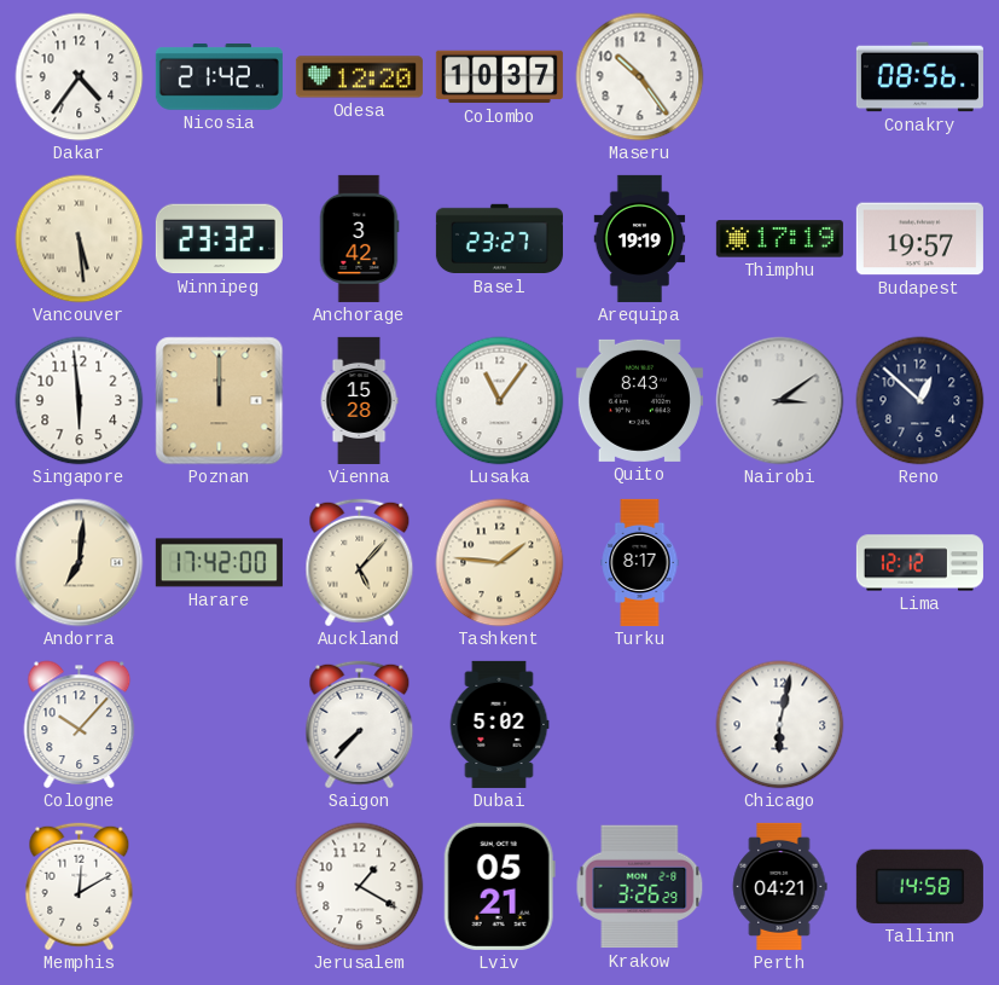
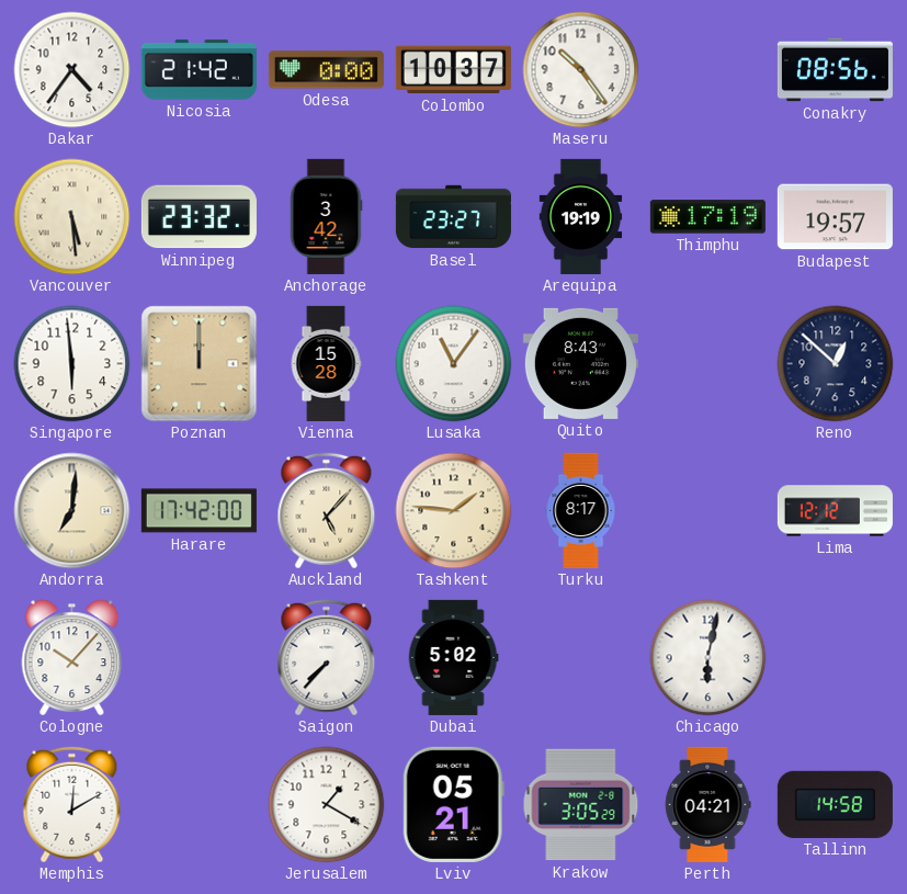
Odesa: 12:20 -> 0:00 (326, 70)
Nairobi: 3:09 -> none (780, 401)
Krakow: 3:26 -> 3:05 (581, 805)
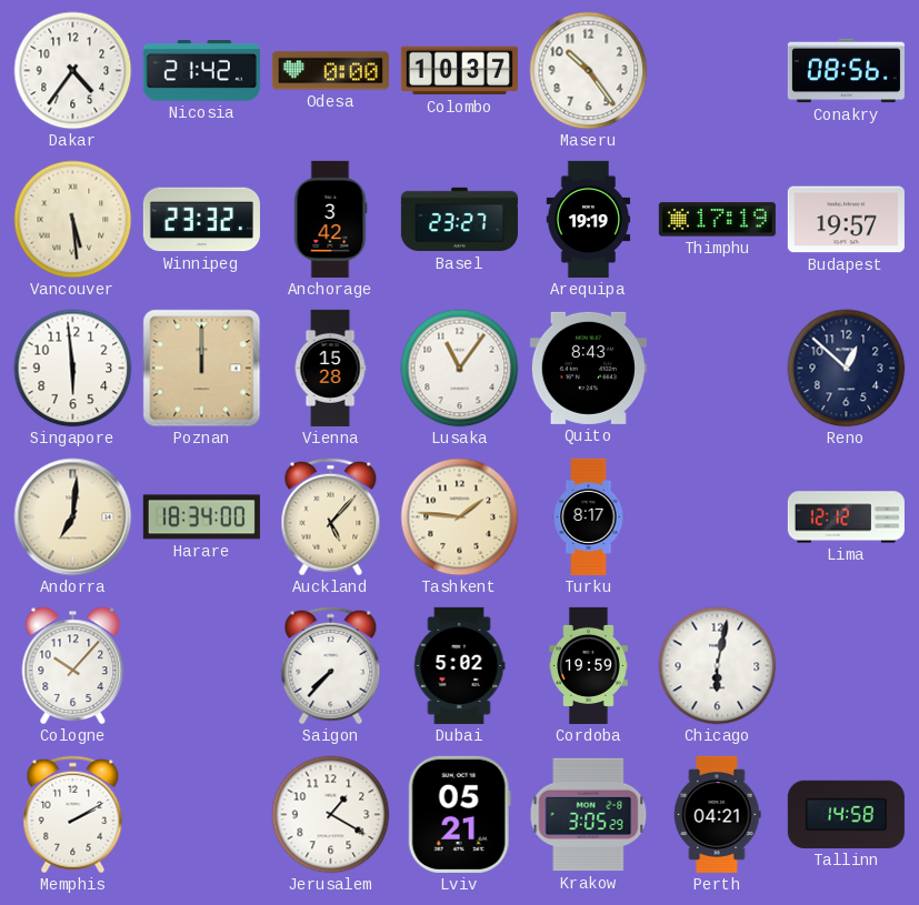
Harare: 17:42 -> 18:34 (201, 517)
Cordoba: none -> 19:59 (589, 665)
Memphis: 12:10 -> 2:10 (73, 815)
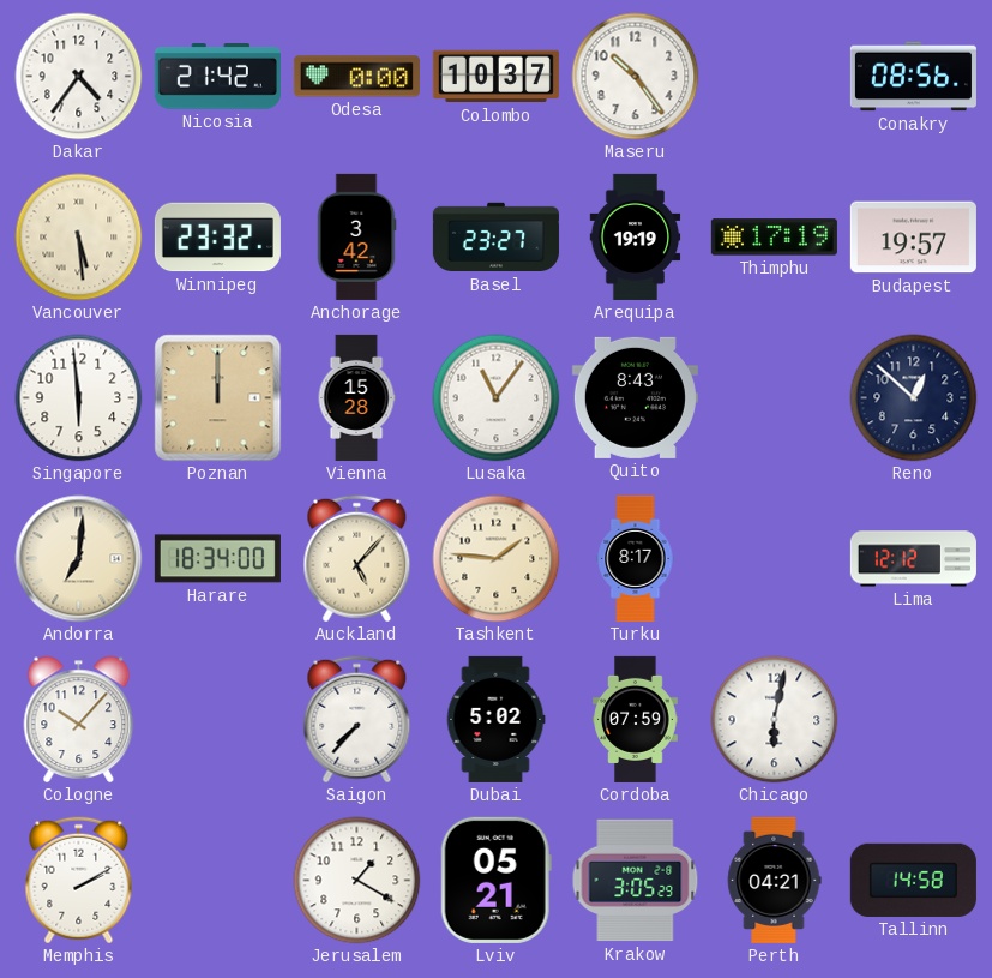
Cordoba: 19:59 -> 07:59 (636, 719)
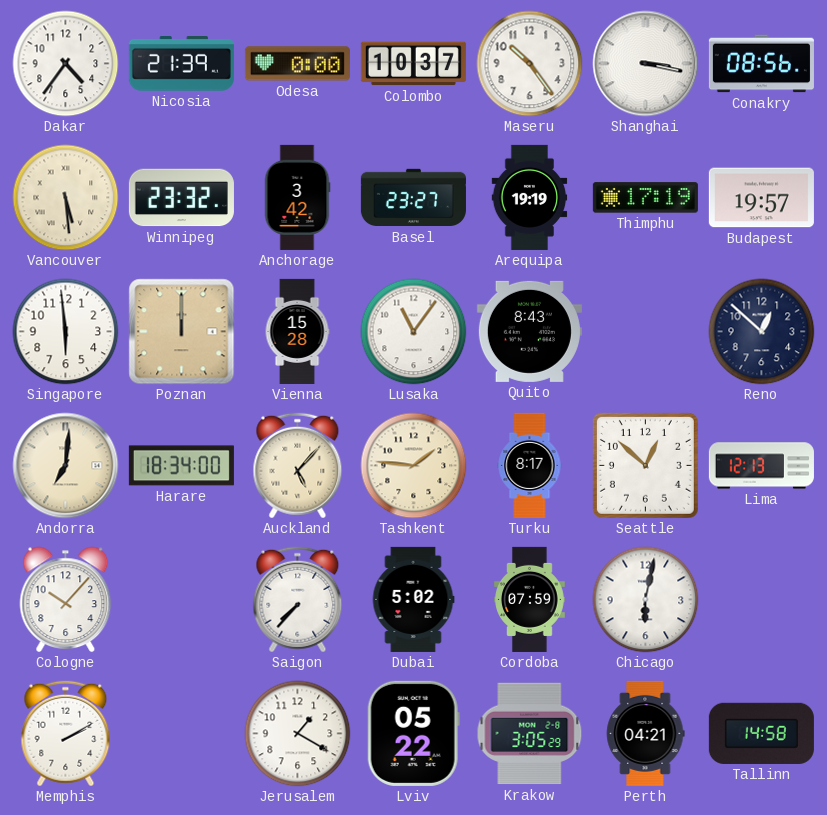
Nicosia: 21:42 -> 21:39 (181, 64)
Shanghai: none -> 3:17 (646, 64)
Seattle: none -> 12:52 (645, 465)
Lima: 12:12 -> 12:13 (761, 466)
Lviv: 05:21 -> 05:22 (413, 733)
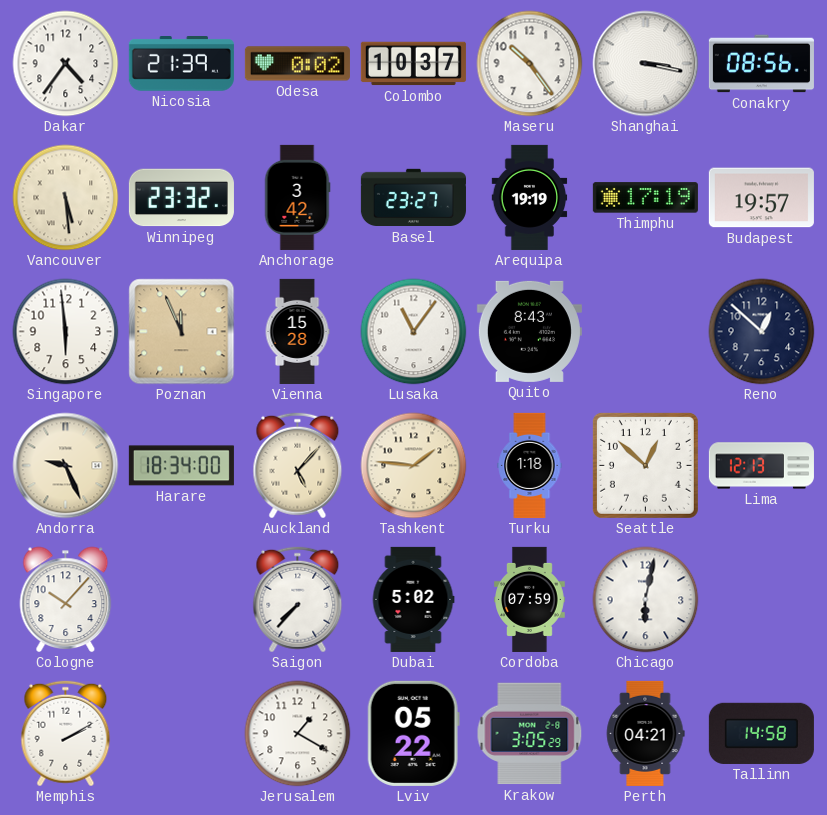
Odesa: 0:00 -> 0:02 (297, 64)
Poznan: 12:00 -> 11:56 (182, 332)
Andorra: 7:01 -> 9:26 (66, 466)
Turku: 8:17 -> 1:18 (530, 465)
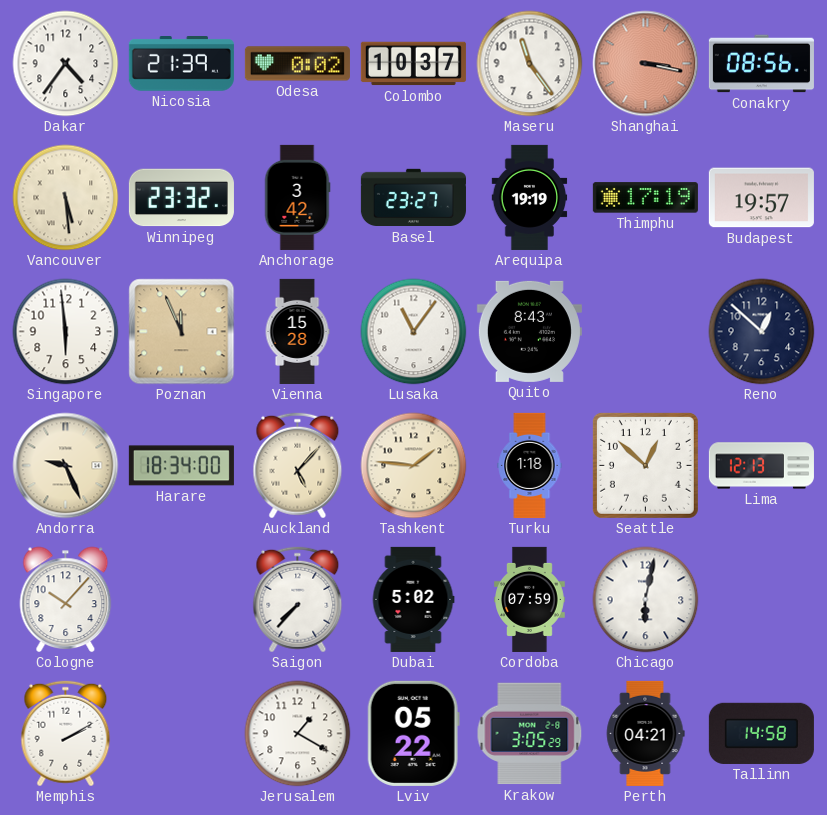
Maseru: 10:24 -> 11:24 (530, 64)
Shanghai dial: white -> salmon (646, 64)
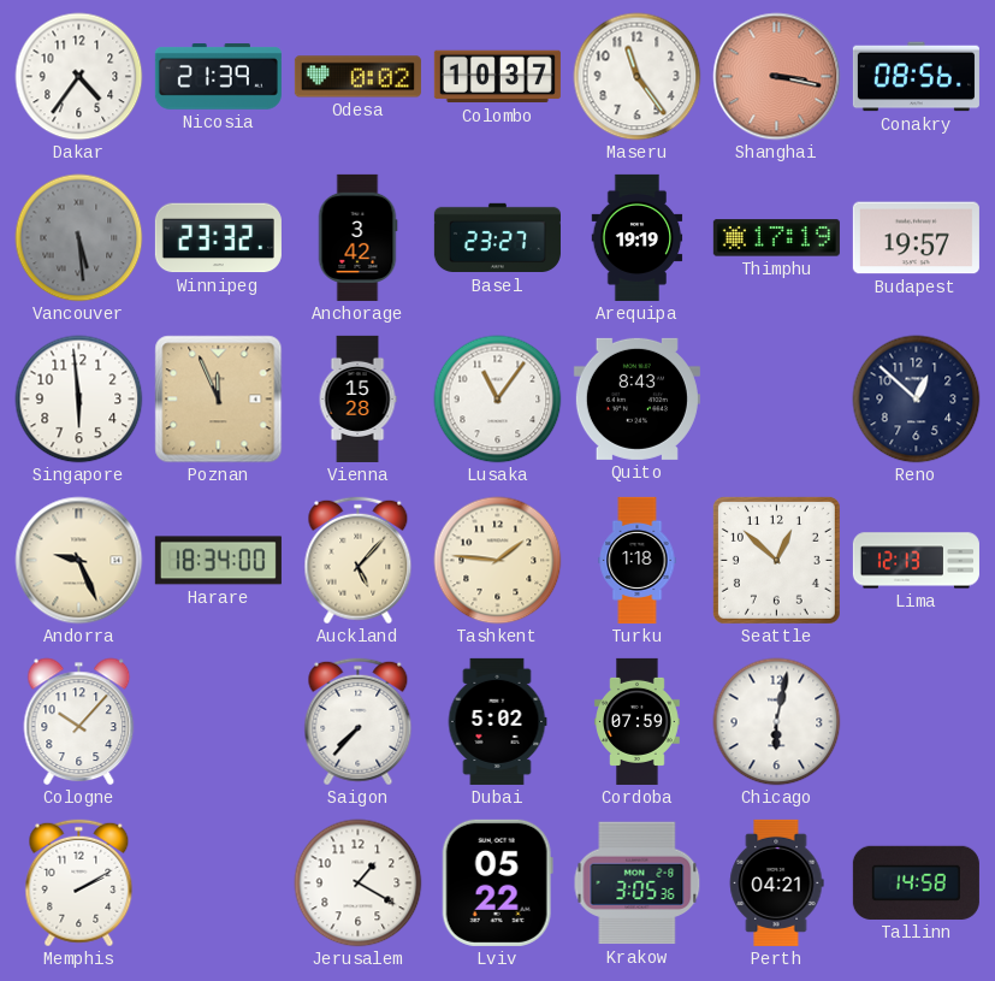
Vancouver dial: cream -> grey (79, 238)
Krakow: 3:05:29 -> 3:05:36 (638, 884)
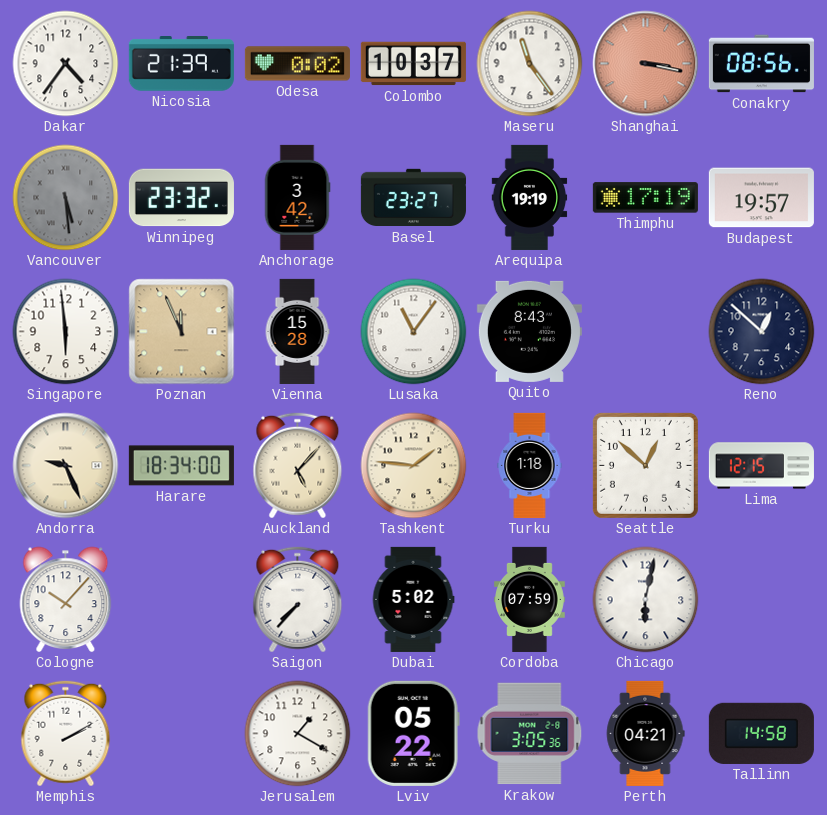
Lima: 12:13 -> 12:15 (761, 466)
